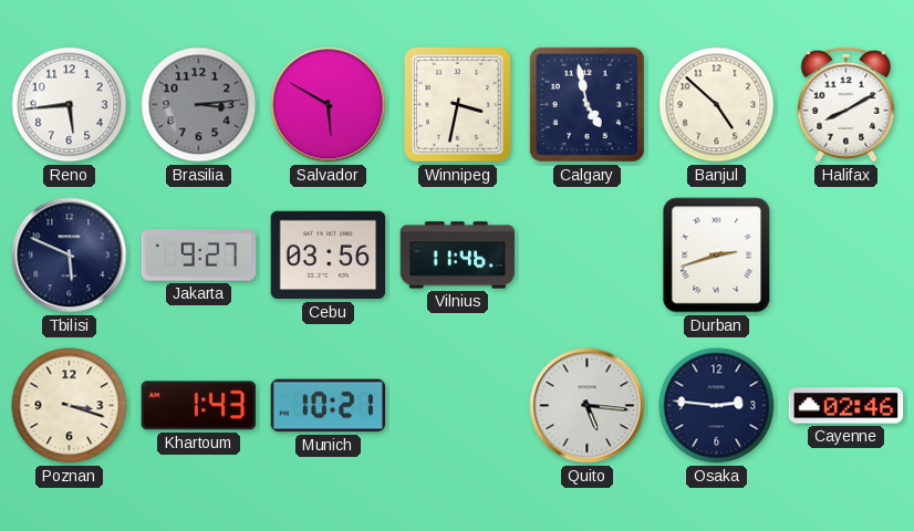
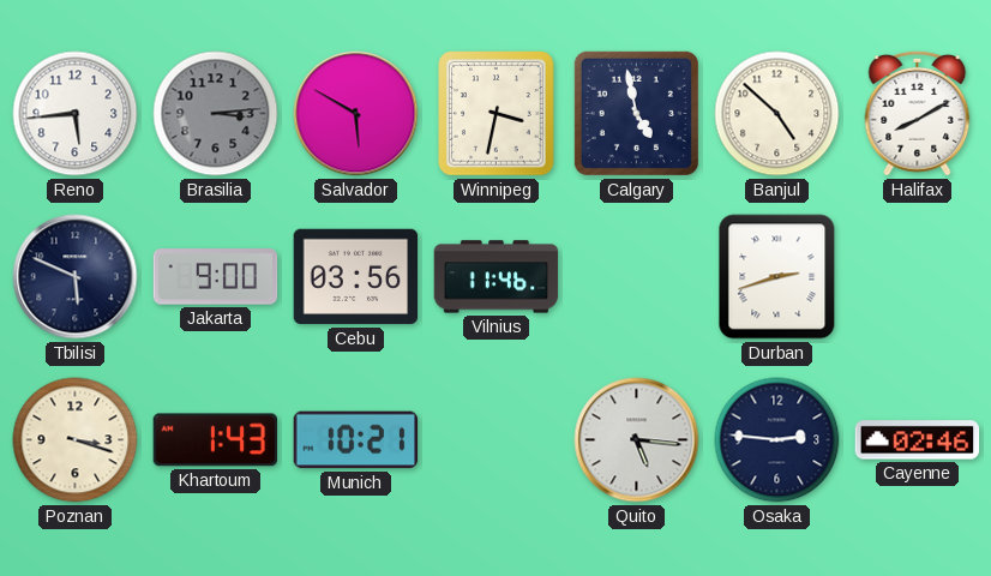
Jakarta: 9:27 -> 9:00 (216, 277)
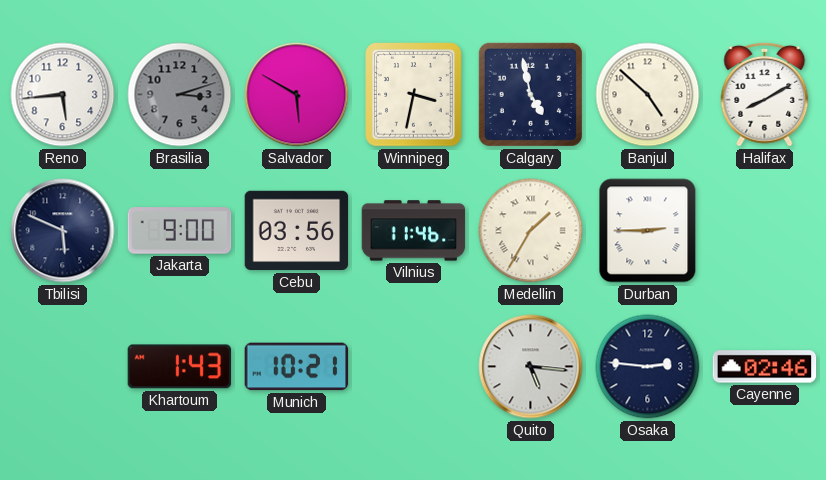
Brasilia: 3:14 -> 3:12 (180, 95)
Medellin: none -> 1:35 (531, 231)
Durban: 2:42 -> 2:45 (648, 231)
Poznan: 3:18 -> none (76, 440)
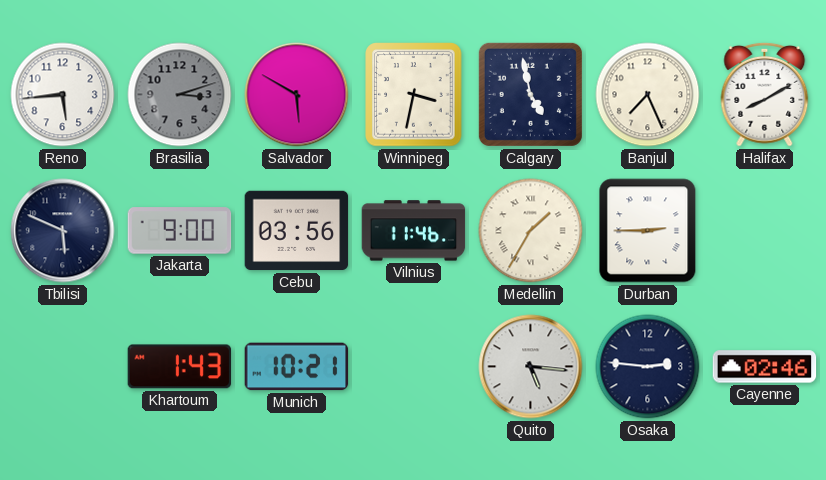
Banjul: 4:52 -> 7:26 (648, 95)
